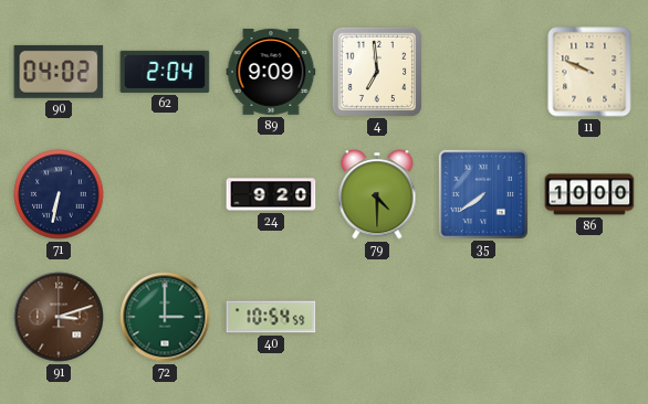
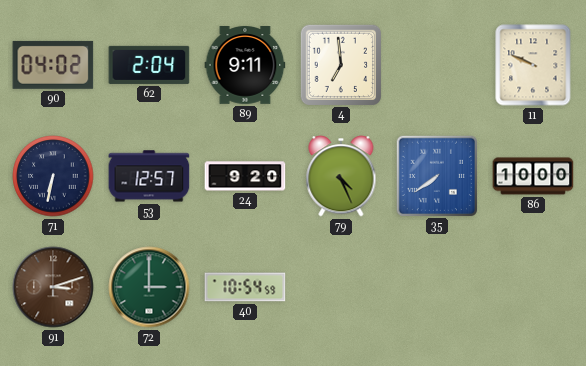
89: 9:09 -> 9:11 (245, 66)
53: none -> 12:57 (149, 176)
79: 4:30 -> 4:26 (341, 176)
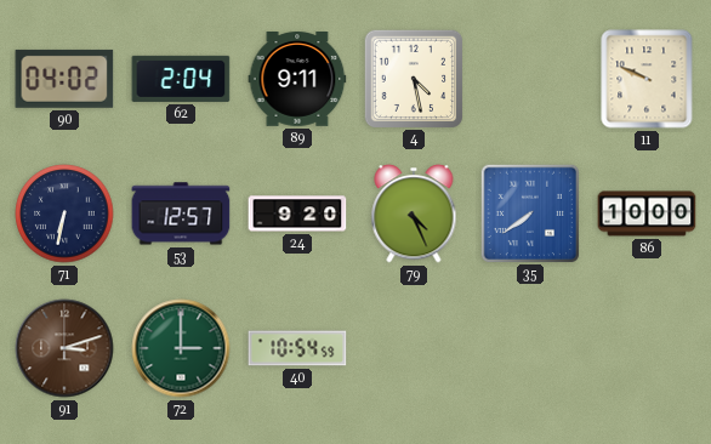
4: 6:59 -> 4:28 (413, 78)
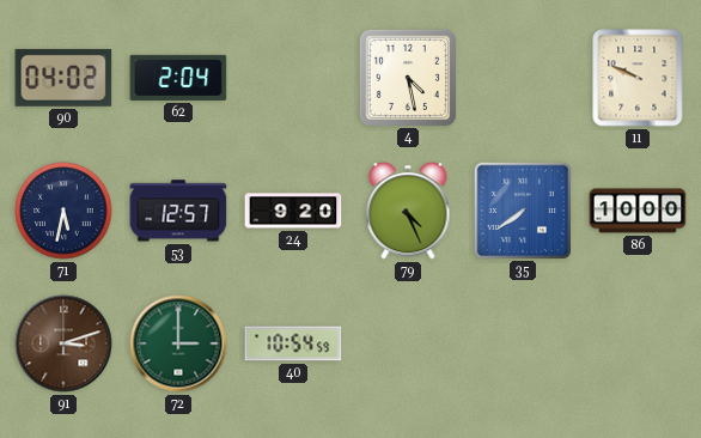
89: 9:11 -> none (297, 80)
71: 6:32 -> 5:32 (63, 211)
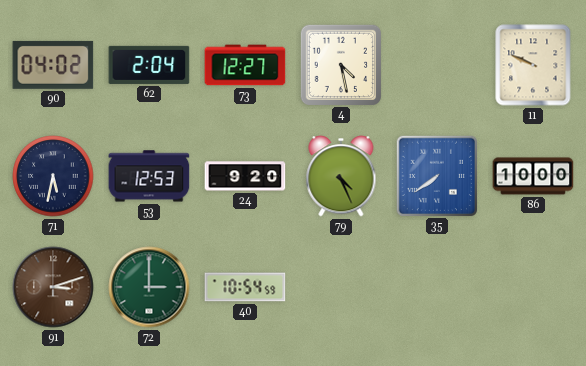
73: none -> 12:27 (245, 65)
53: 12:57 -> 12:53 (149, 176)
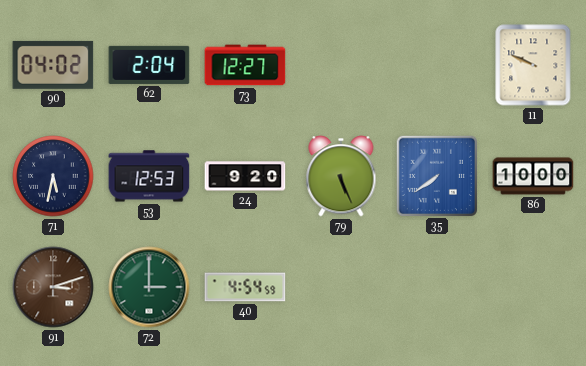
4: 4:28 -> none (340, 64)
79: 4:26 -> 5:26 (341, 176)
40: 10:54 -> 4:54 (245, 287)
